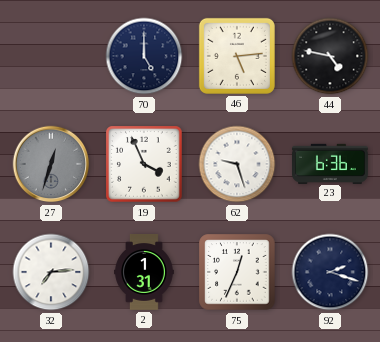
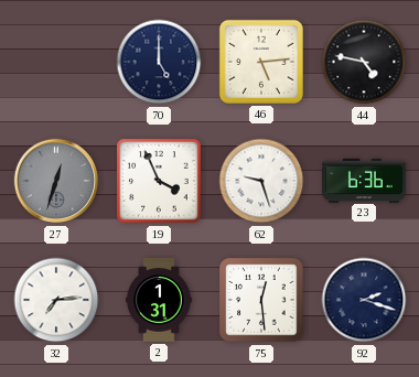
75: 12:34 -> 12:29 (261, 300)
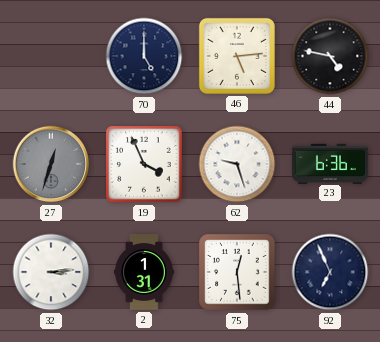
32: 7:14 -> 3:14 (51, 272)
92: 2:18 -> 6:56 (330, 272)
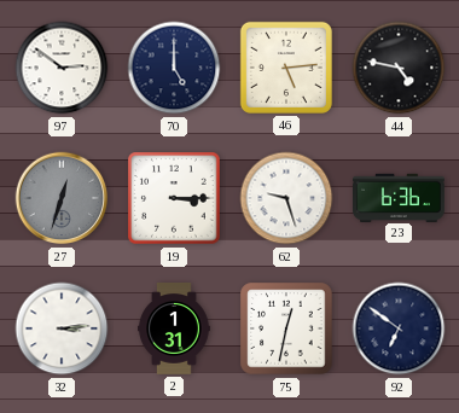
97: none -> 2:51 (62, 68)
19: 3:56 -> 3:15 (174, 198)
75: 12:29 -> 12:32 (286, 328)
92: 6:56 -> 6:51 (399, 328)
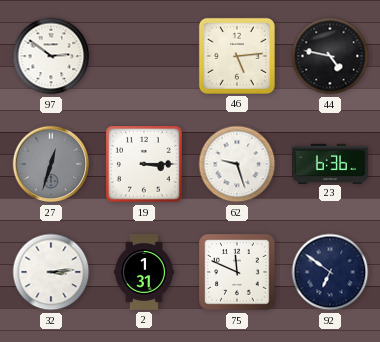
70: 5:00 -> none (174, 68)
75: 12:32 -> 11:49 (237, 272)
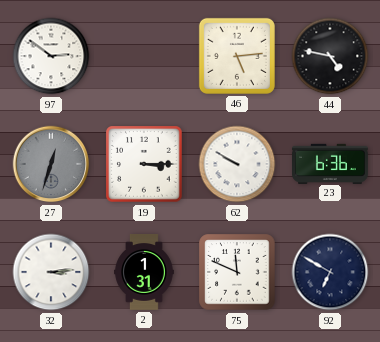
62: 9:27 -> 9:50 (237, 164)
92: 6:51 -> 6:50 (330, 272)
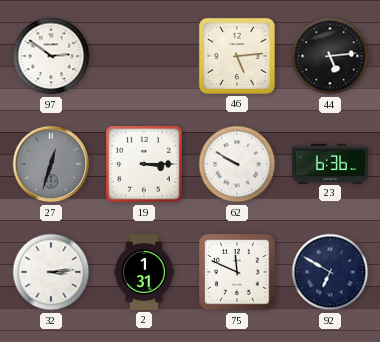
44: 4:47 -> 5:14 (330, 56)
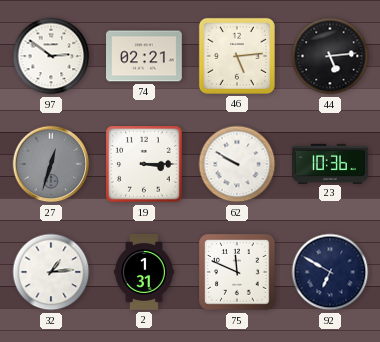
74: none -> 02:21 (145, 56)
23: 6:36 -> 10:36 (331, 163)
32: 3:14 -> 1:14 (51, 272)
